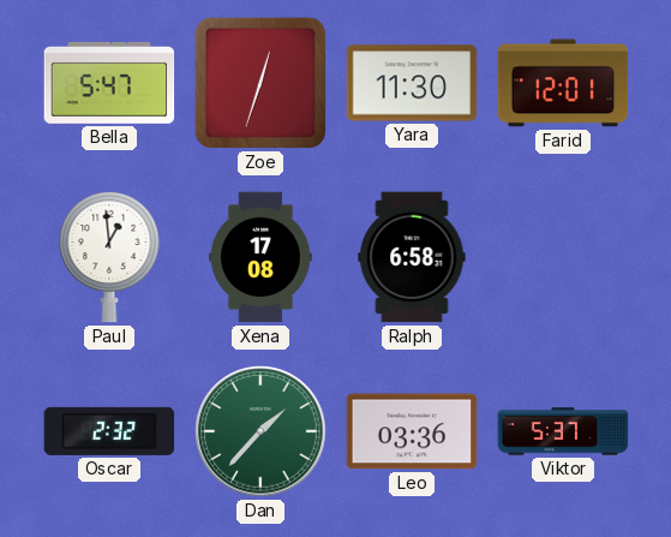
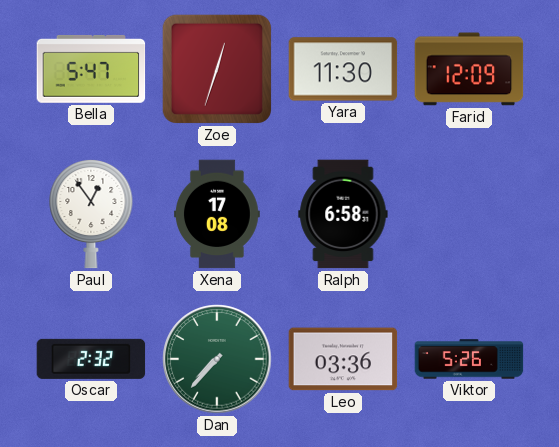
Farid: 12:01 -> 12:09 (469, 69)
Paul: 12:59 -> 12:54 (91, 214)
Dan: 1:37 -> 7:37 (217, 359)
Viktor: 5:37 -> 5:26 (469, 359)
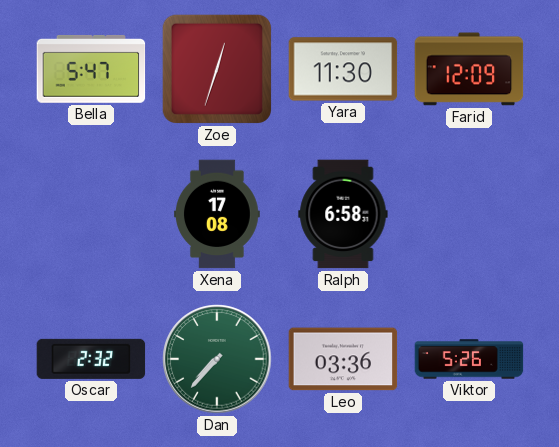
Paul: 12:54 -> none (91, 214)
